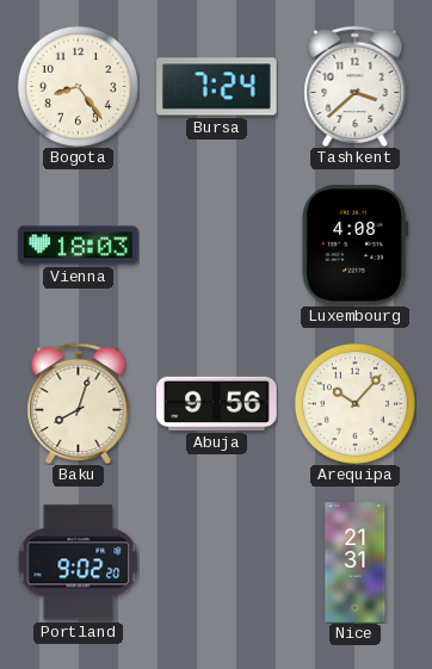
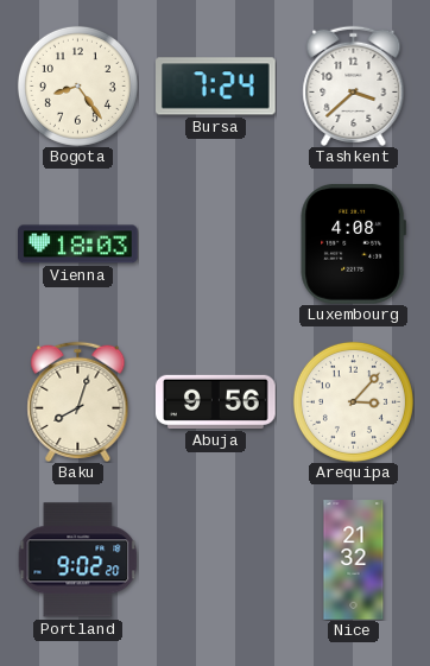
Arequipa: 10:07 -> 3:07 (353, 401)
Nice: 21:31 -> 21:32 (354, 560)
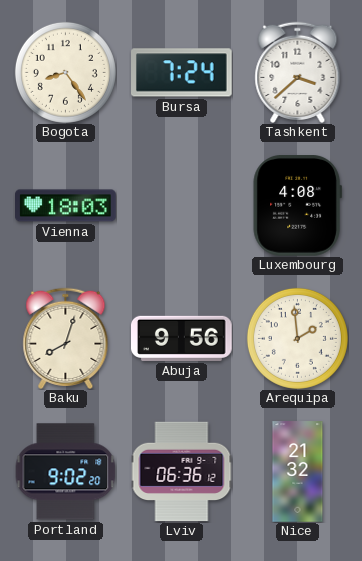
Arequipa: 3:07 -> 1:59 (297, 338)
Lviv: none -> 06:36 (181, 472)
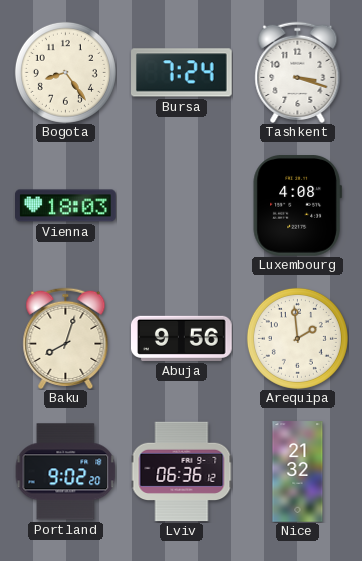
Tashkent: 3:38 -> 3:18 (298, 72)
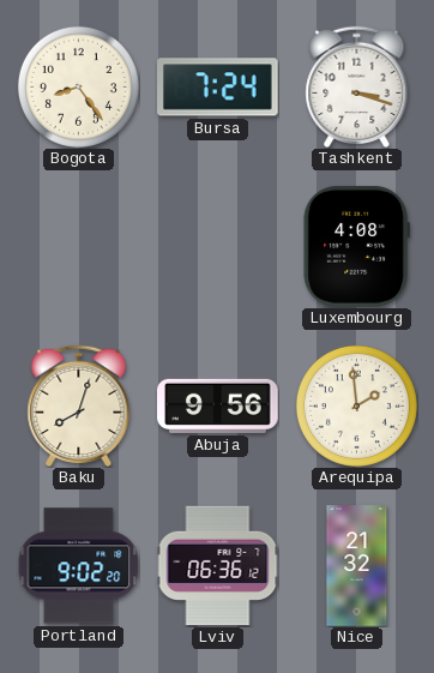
Vienna: 18:03 -> none (66, 206)
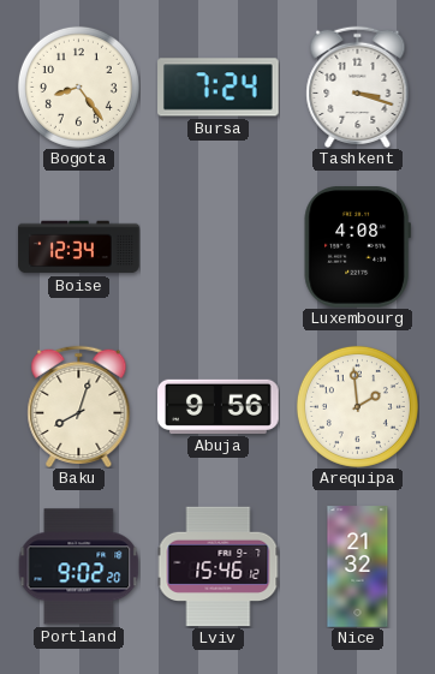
Boise: none -> 12:34 (79, 247)
Lviv: 06:36 -> 15:46 (218, 567)
